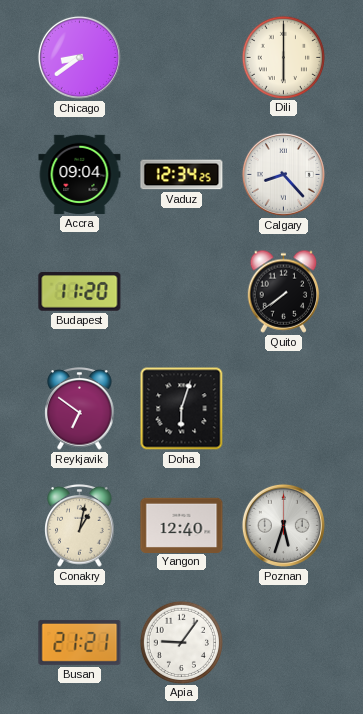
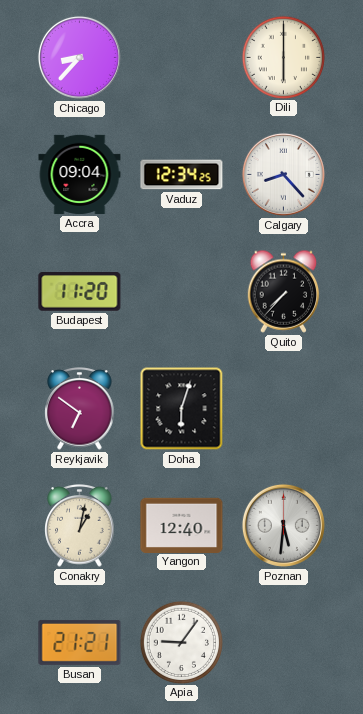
Chicago: 8:39 -> 8:37 (79, 57)
Quito: 7:39 -> 7:37 (284, 291)
Poznan: 5:33 -> 5:31 (283, 525)
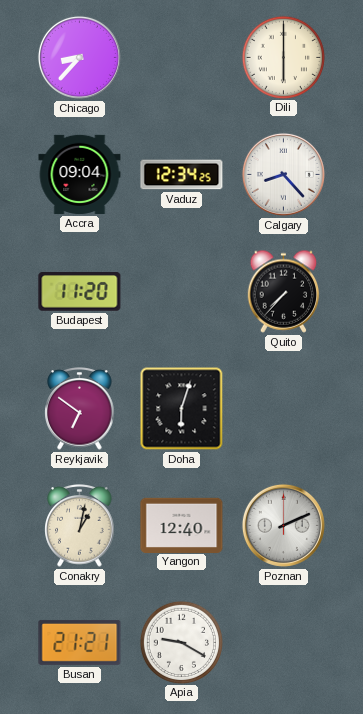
Poznan: 5:31 -> 2:11 (283, 525)
Apia: 9:06 -> 9:20 (181, 642)
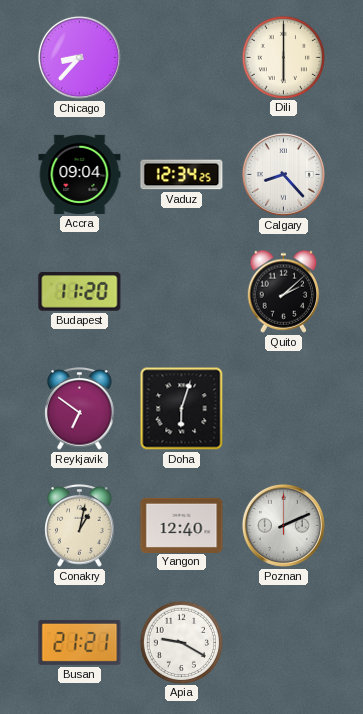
Quito: 7:37 -> 2:08 (284, 291)
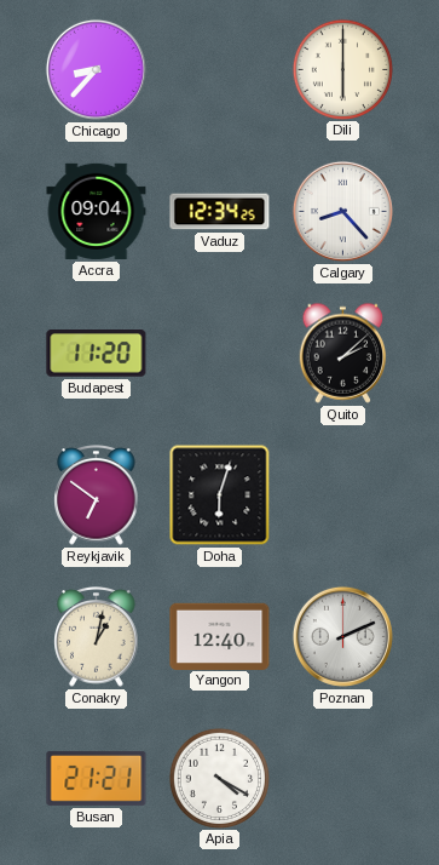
Apia: 9:20 -> 4:20 (219, 778)
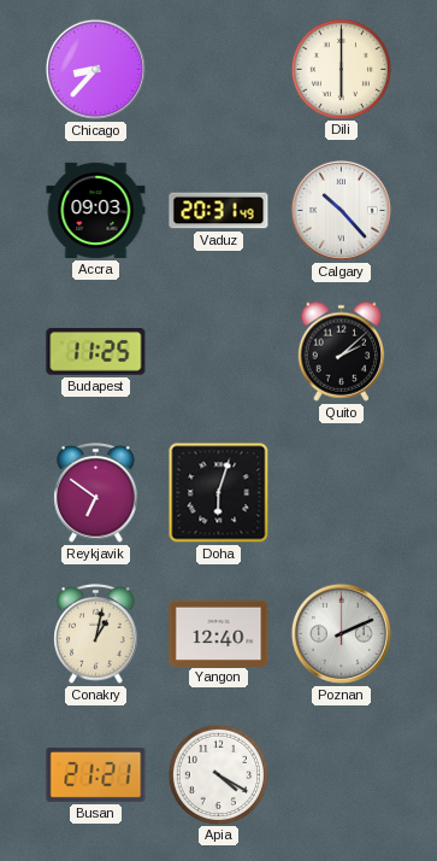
Accra: 09:04 -> 09:03 (96, 210)
Vaduz: 12:34 -> 20:31 (219, 211)
Calgary: 8:23 -> 10:23 (341, 210)
Budapest: 11:20 -> 11:25 (96, 352)
